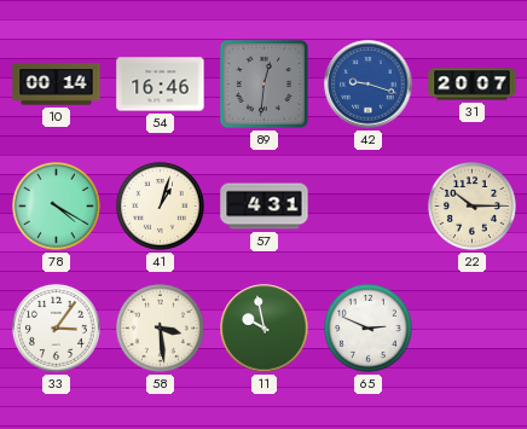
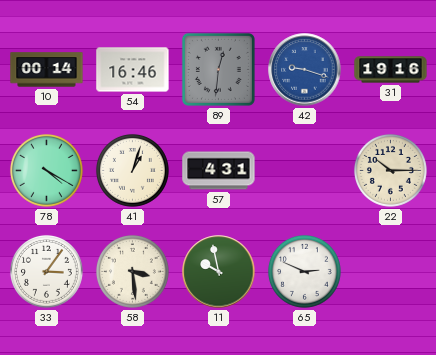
31: 20:07 -> 19:16 (391, 70)
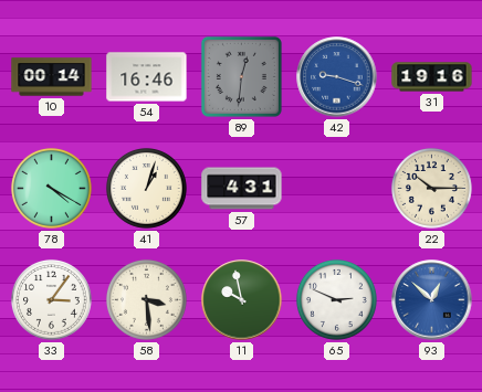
93: none -> 12:52 (432, 300)
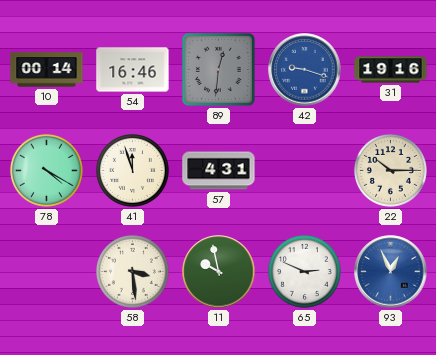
41: 1:03 -> 11:57 (132, 170)
33: 3:06 -> none (51, 299)
93: 12:52 -> 12:56 (391, 272)
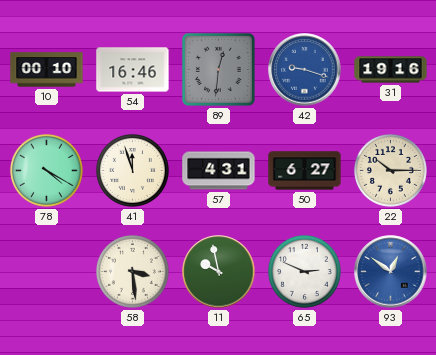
10: 00:14 -> 00:10 (47, 70)
50: none -> 6:27 (305, 171)
93: 12:56 -> 12:51 (391, 272)
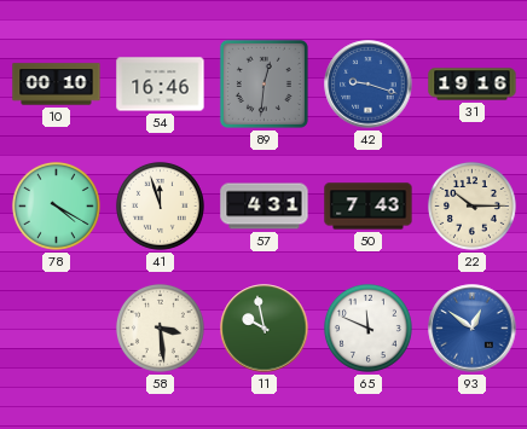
50: 6:27 -> 7:43 (369, 207)
65: 2:49 -> 11:49 (367, 327)
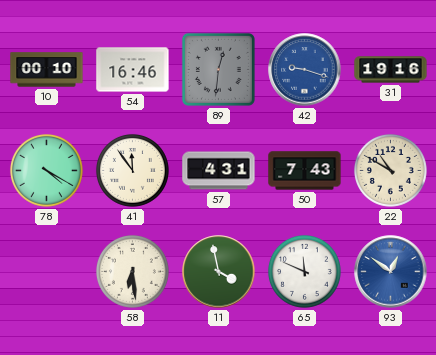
41: 11:57 -> 11:54 (132, 170)
22: 10:15 -> 10:50 (390, 170)
58: 3:29 -> 6:29 (132, 271)
11: 9:58 -> 3:58 (219, 272)
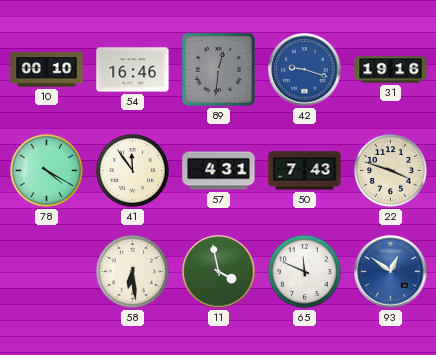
22: 10:50 -> 3:48 (390, 170)
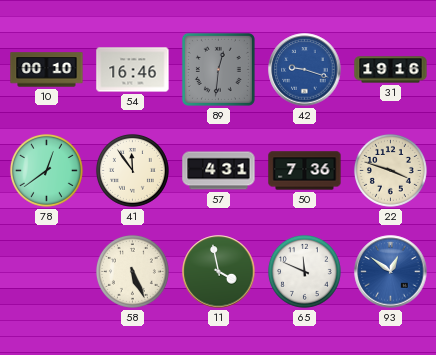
78: 4:20 -> 12:39 (46, 170)
50: 7:43 -> 7:36 (305, 171)
58: 6:29 -> 5:26 (132, 271)
